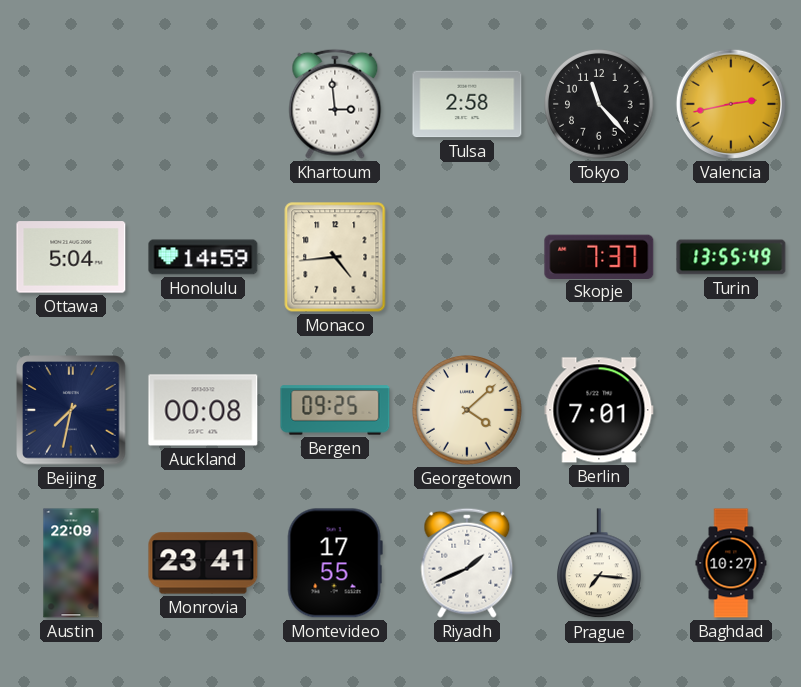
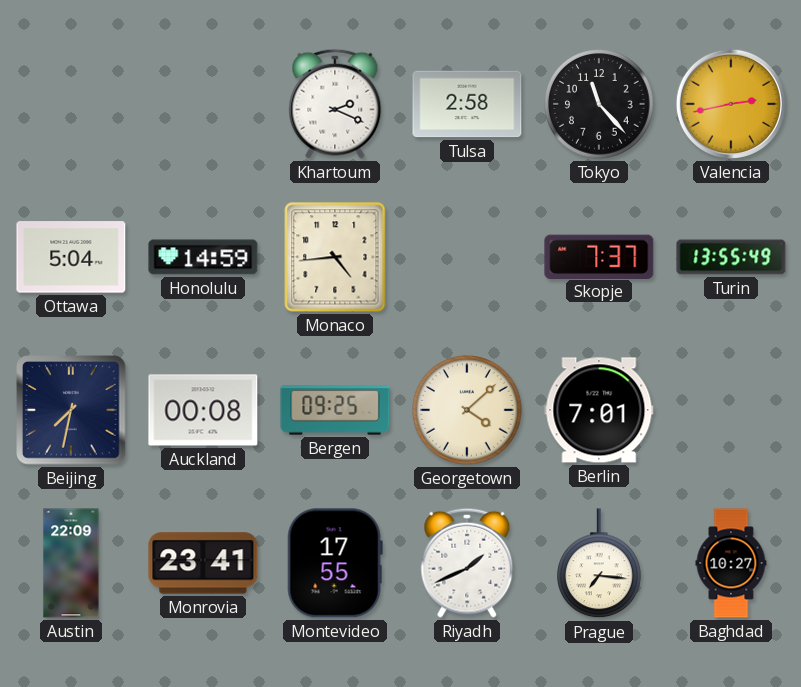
Khartoum: 2:59 -> 2:19 (335, 104)
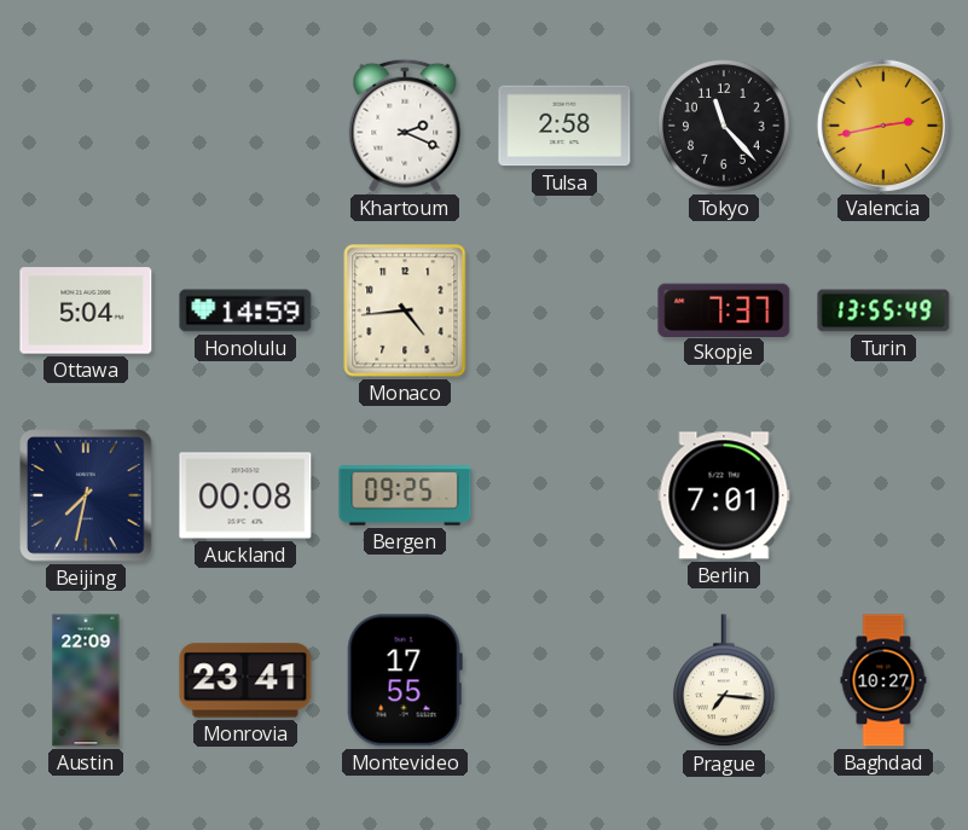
Georgetown: 4:08 -> none (467, 410)
Riyadh: 1:41 -> none (467, 563)
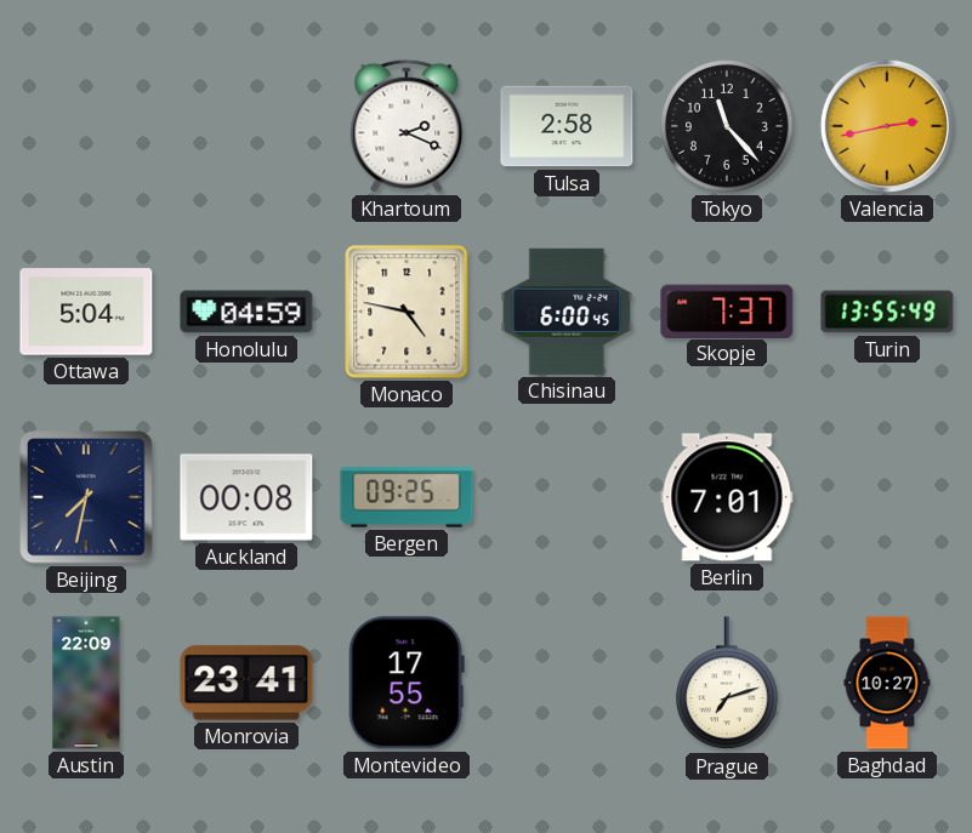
Honolulu: 14:59 -> 04:59 (246, 312)
Monaco: 4:44 -> 4:47 (407, 312)
Chisinau: none -> 6:00 (567, 312)
Prague: 7:16 -> 7:12 (728, 684)
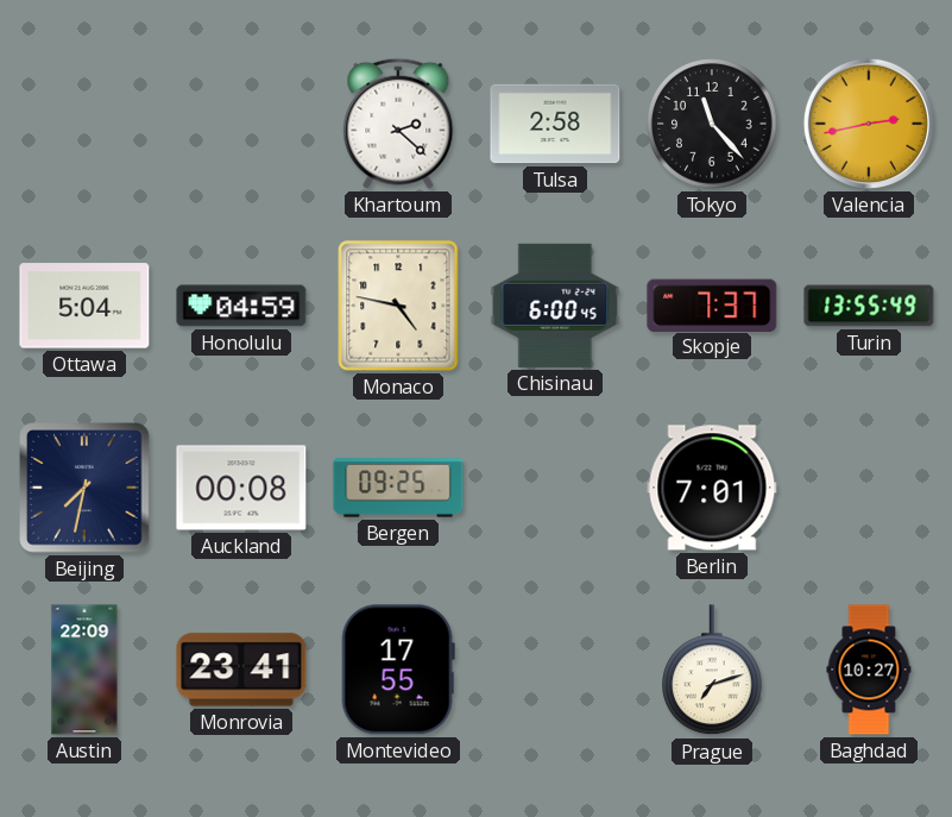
Khartoum: 2:19 -> 2:22 (398, 124)
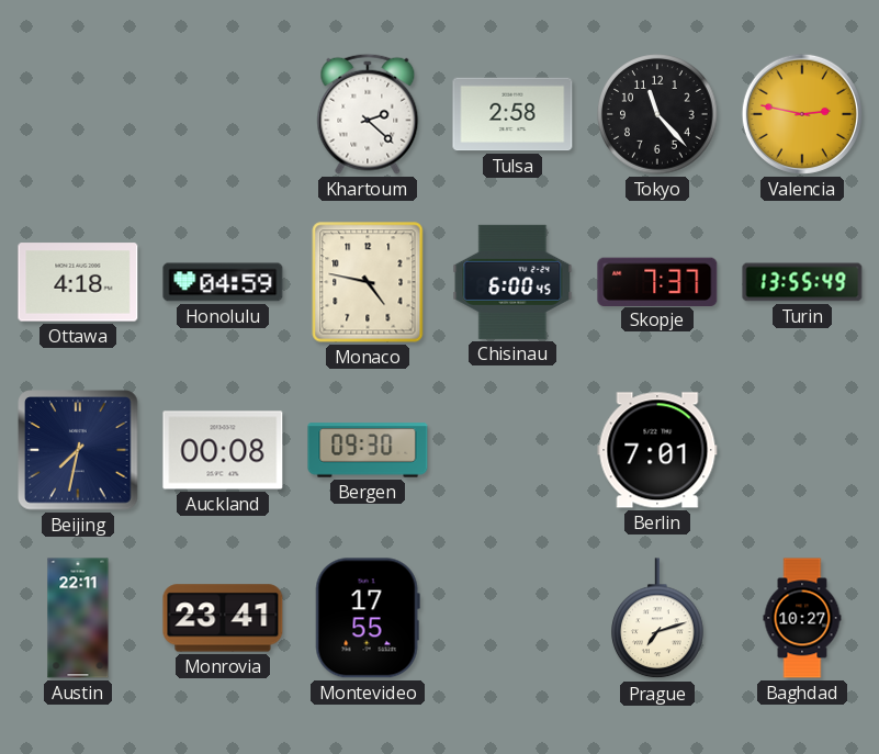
Valencia: 2:43 -> 2:47 (802, 114)
Ottawa: 5:04 -> 4:18 (78, 282)
Bergen: 09:25 -> 09:30 (368, 450)
Austin: 22:09 -> 22:11 (78, 618)
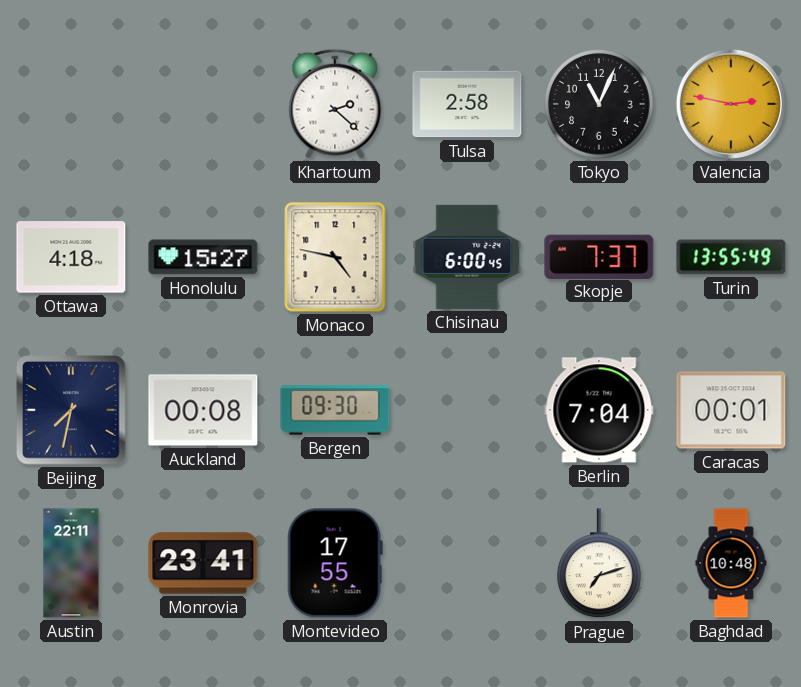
Tokyo: 11:23 -> 11:04 (599, 104)
Honolulu: 04:59 -> 15:27 (203, 257)
Berlin: 7:01 -> 7:04 (599, 410)
Caracas: none -> 00:01 (731, 410)
Baghdad: 10:27 -> 10:48 (731, 563)
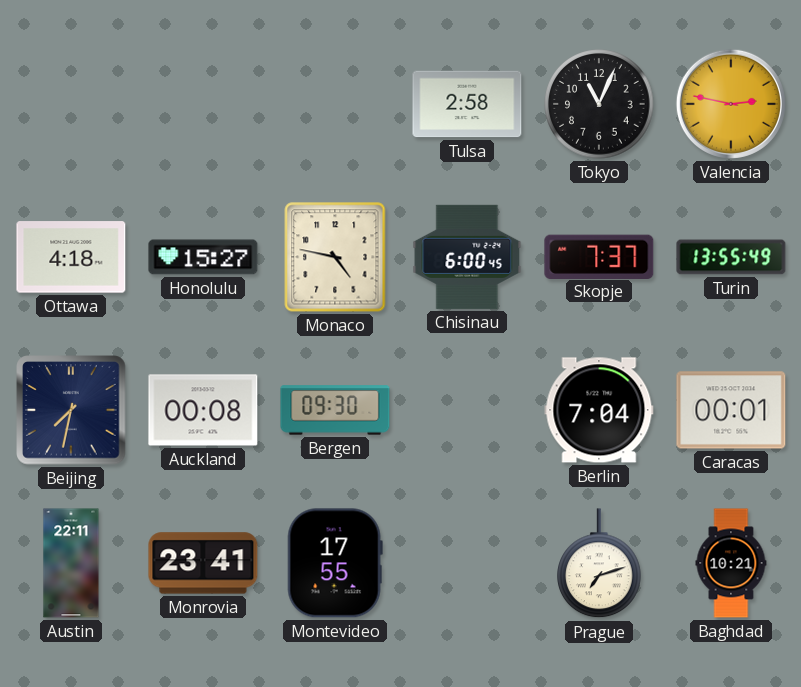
Khartoum: 2:22 -> none (335, 104)
Baghdad: 10:48 -> 10:21 (731, 563)
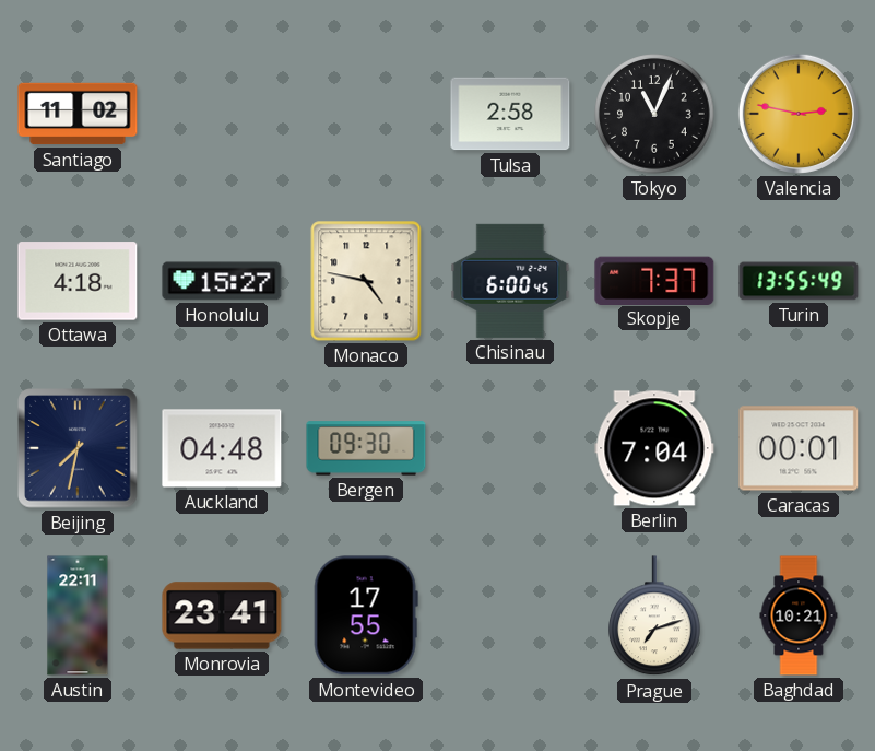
Santiago: none -> 11:02 (78, 114)
Auckland: 00:08 -> 04:48 (222, 448)
